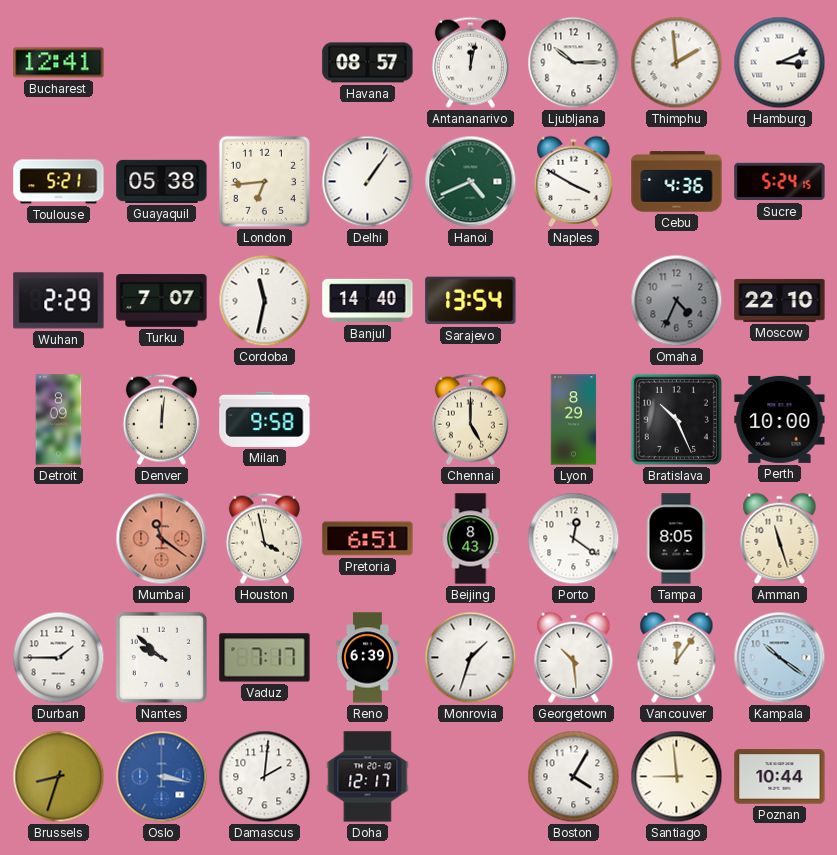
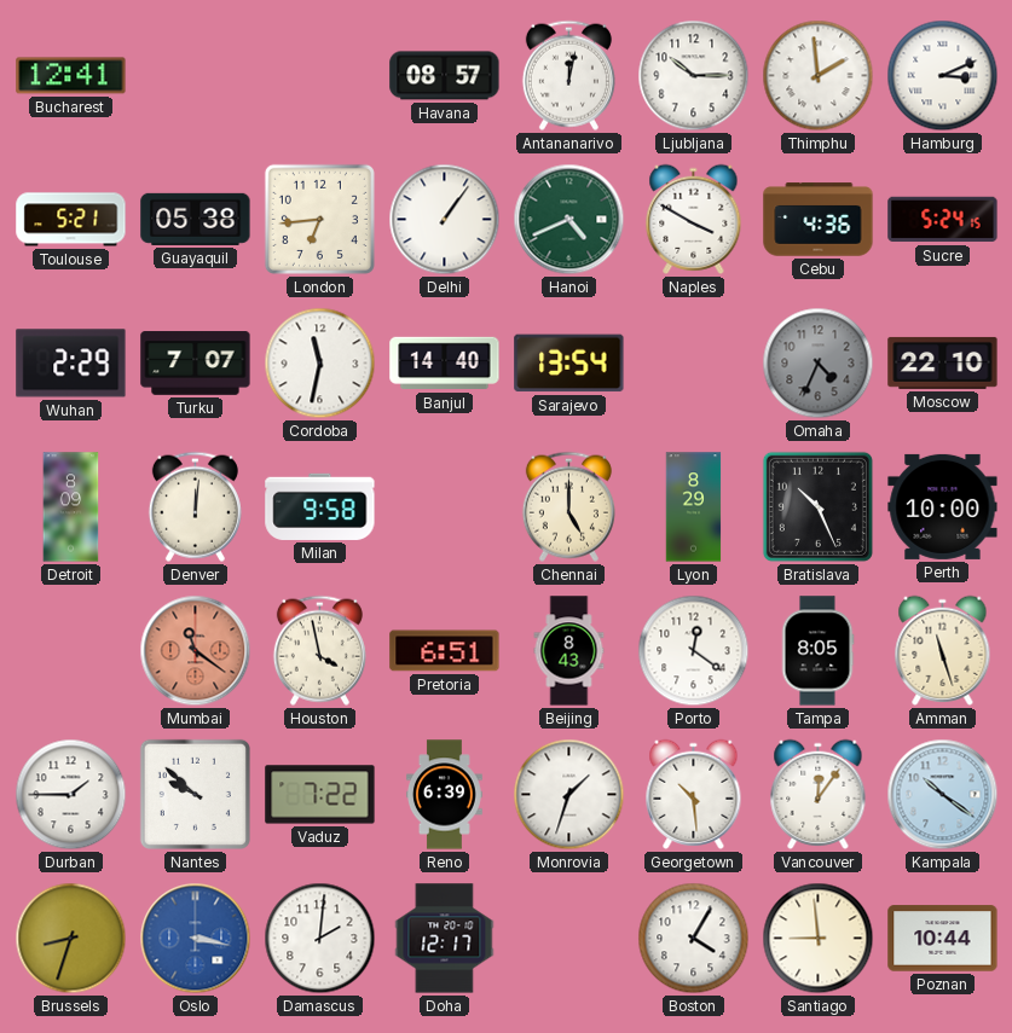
Vaduz: 7:17 -> 7:22 (320, 795)
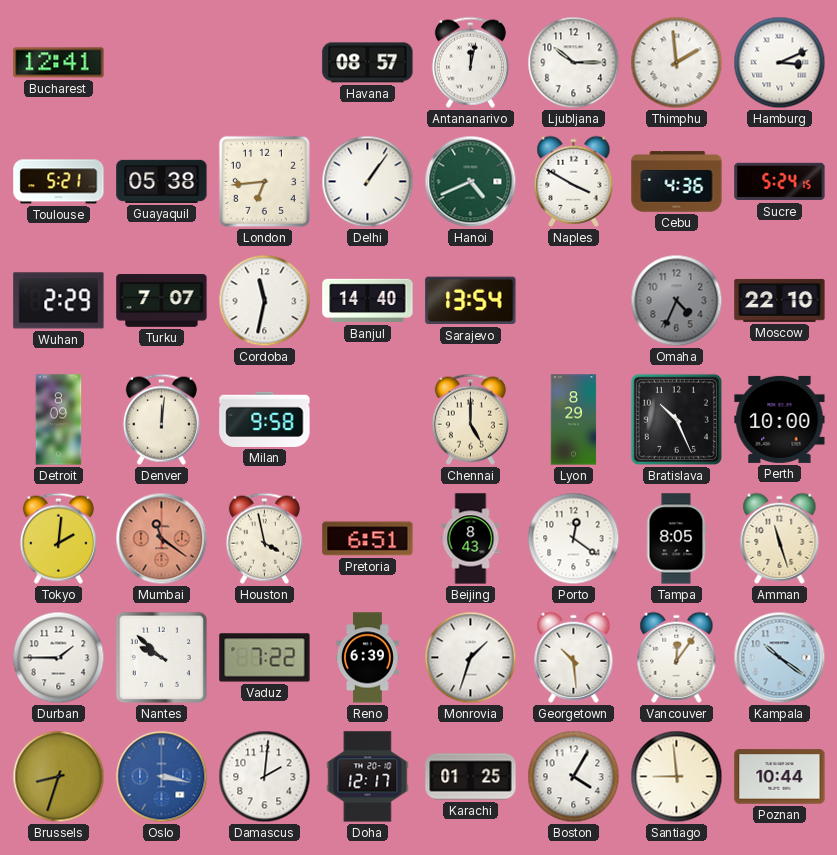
Tokyo: none -> 2:01 (58, 538)
Karachi: none -> 01:25 (471, 777)
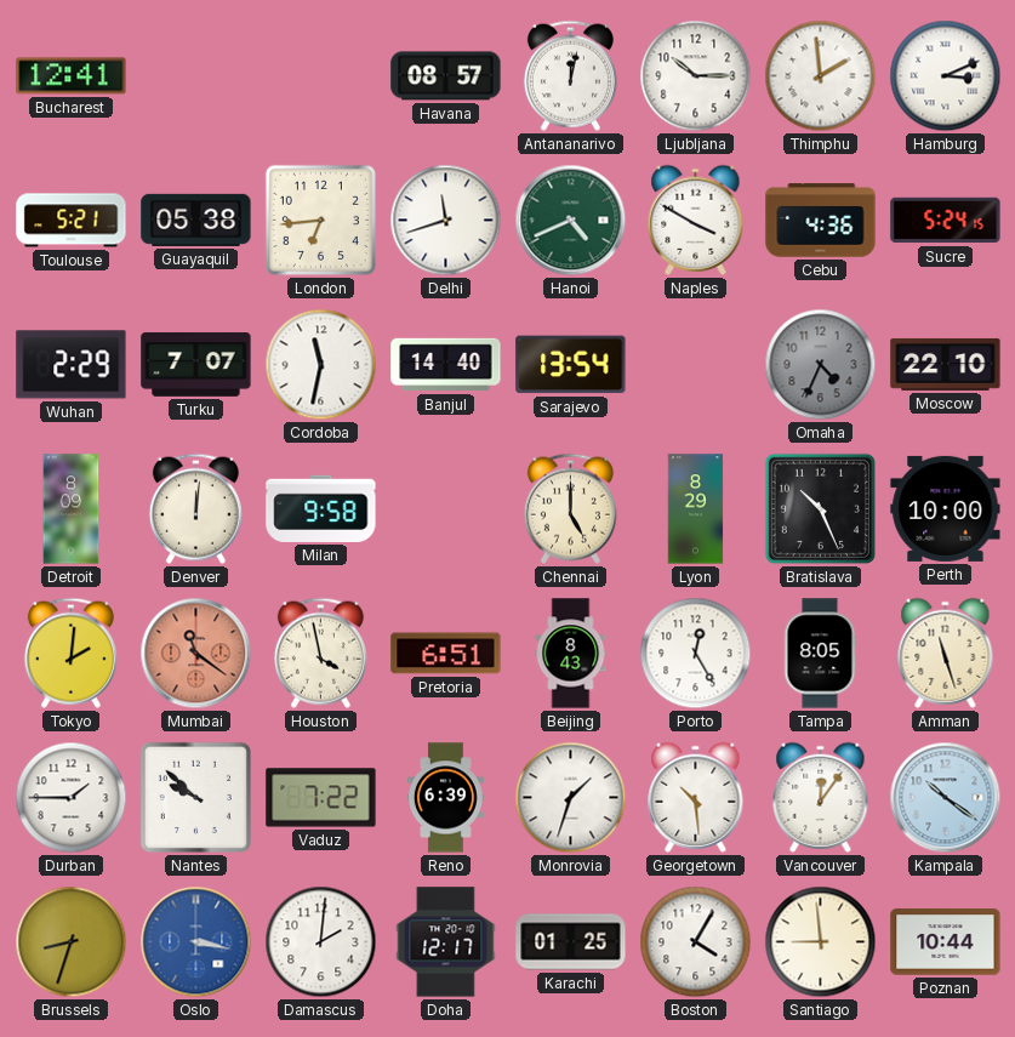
Delhi: 1:06 -> 11:42 (446, 221)
Porto: 12:21 -> 12:25 (696, 654)
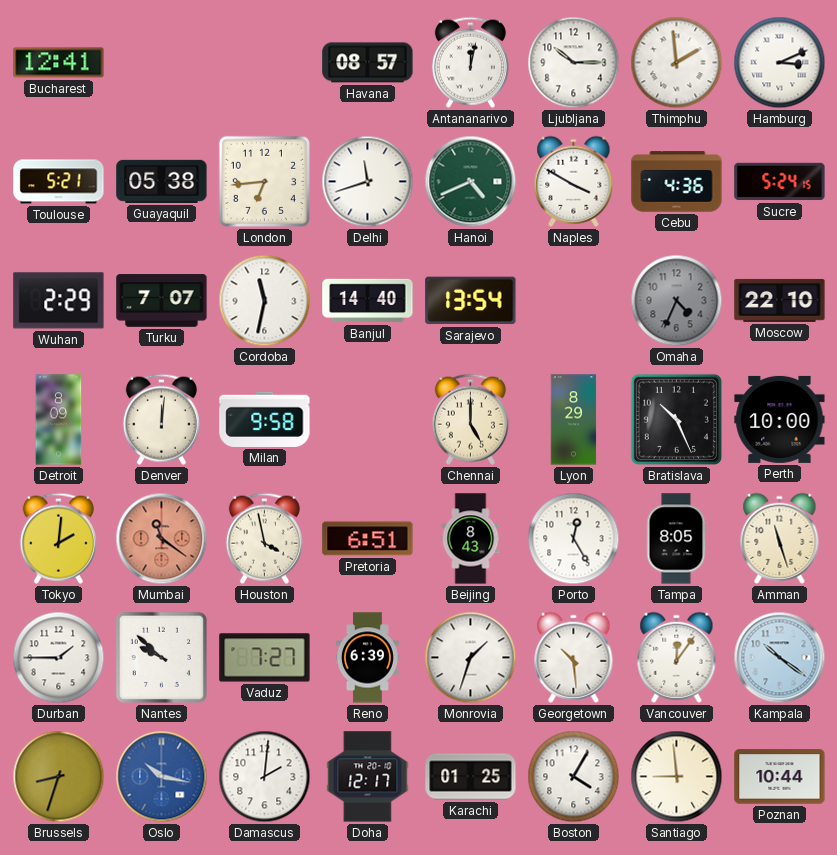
Vaduz: 7:22 -> 7:27 (265, 658)
Oslo: 3:17 -> 10:17 (162, 777)
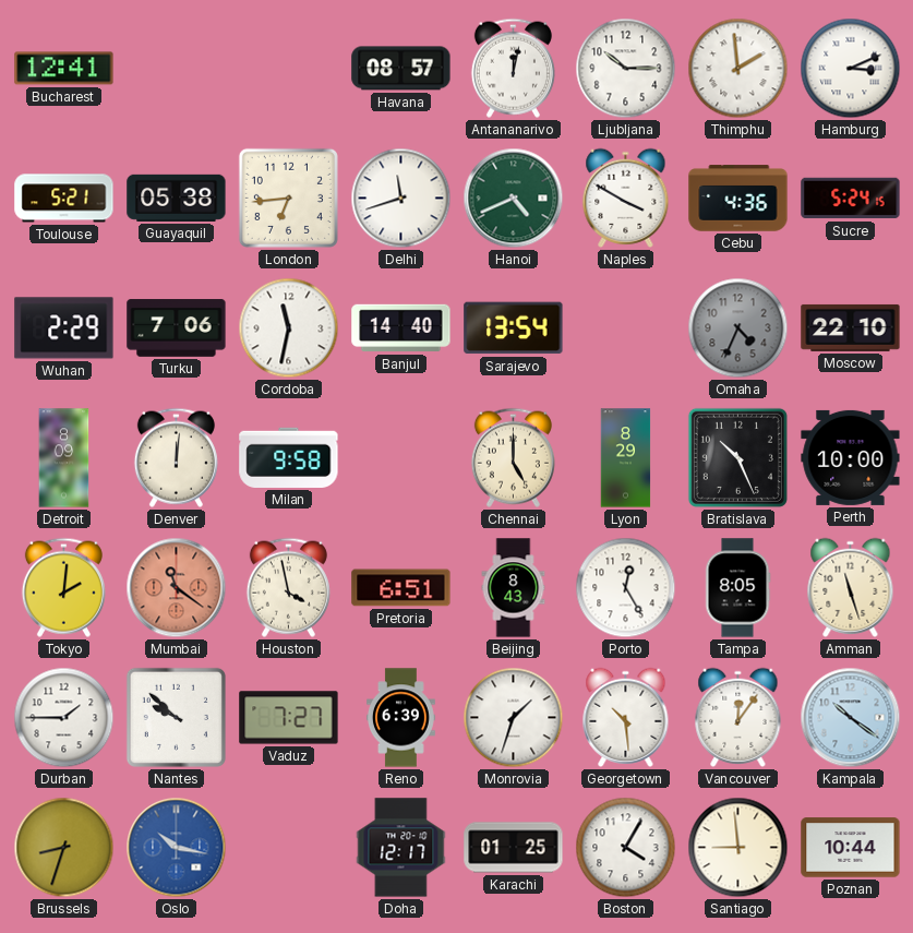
Turku: 7:07 -> 7:06 (177, 328)
Damascus: 2:01 -> none (265, 777)
